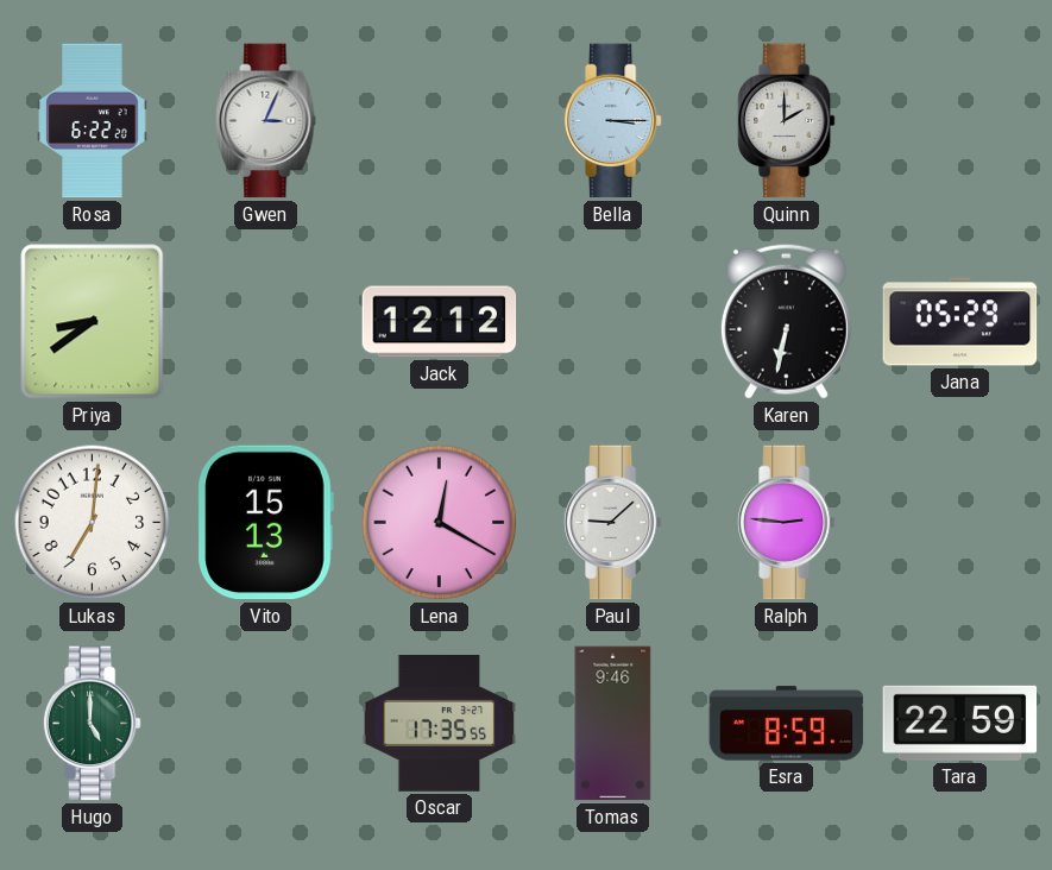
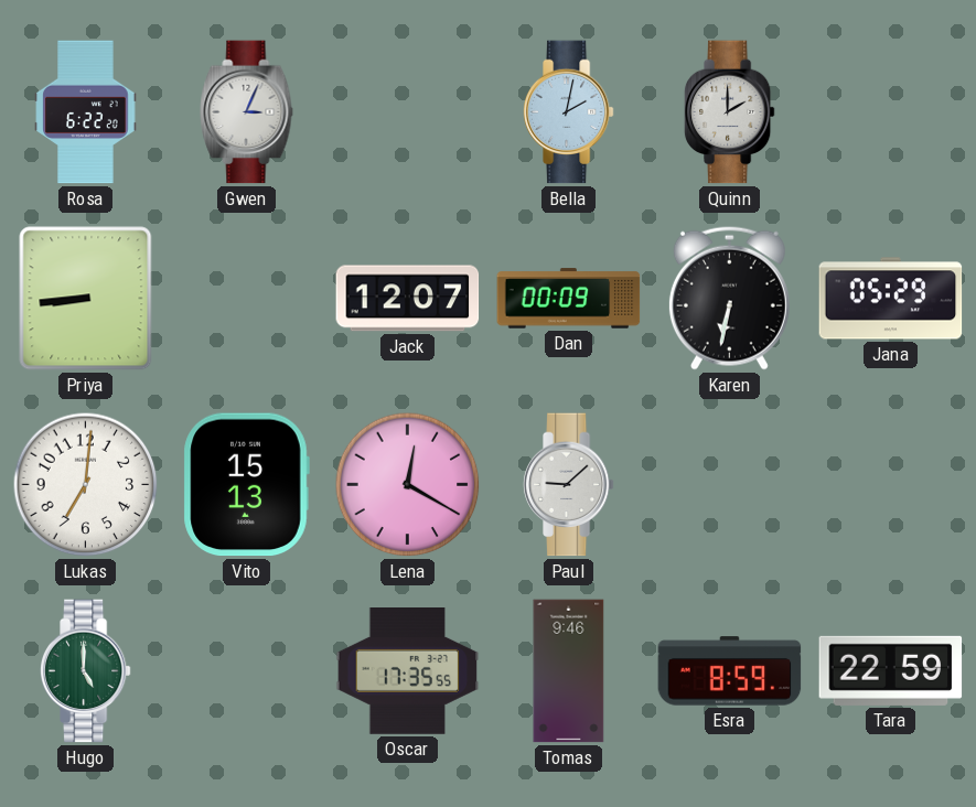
Bella: 3:15 -> 2:02 (568, 112)
Priya: 8:39 -> 8:44 (86, 299)
Jack: 12:12 -> 12:07 (408, 299)
Dan: none -> 00:09 (569, 299)
Ralph: 2:46 -> none (786, 523)
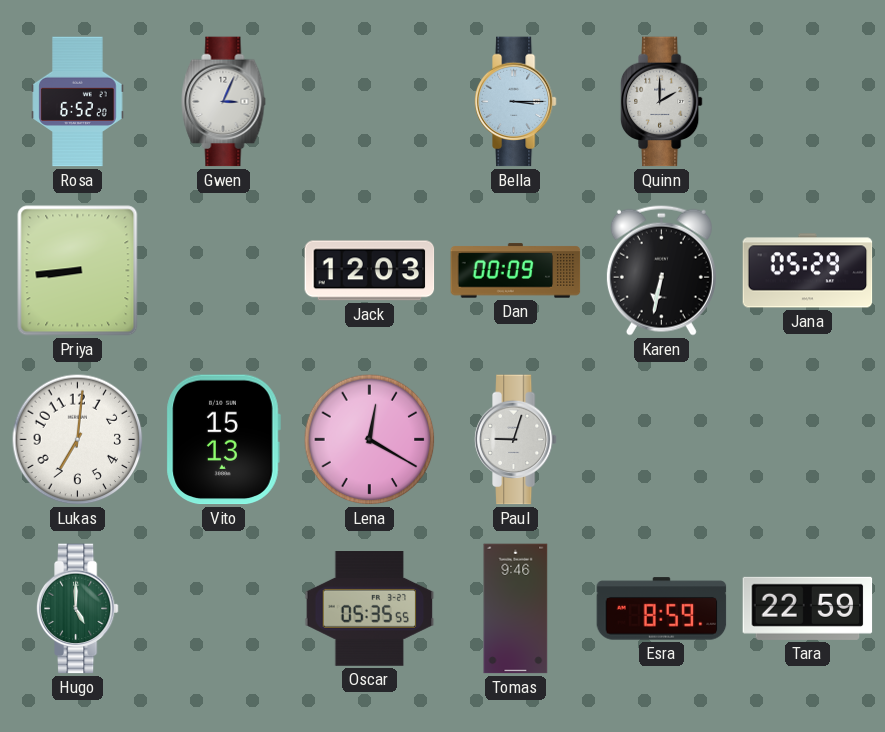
Rosa: 6:22 -> 6:52 (78, 102)
Bella: 2:02 -> 3:15 (515, 102)
Jack: 12:07 -> 12:03 (370, 271)
Paul: 9:08 -> 9:03 (515, 440)
Oscar: 17:35 -> 05:35 (370, 609)
